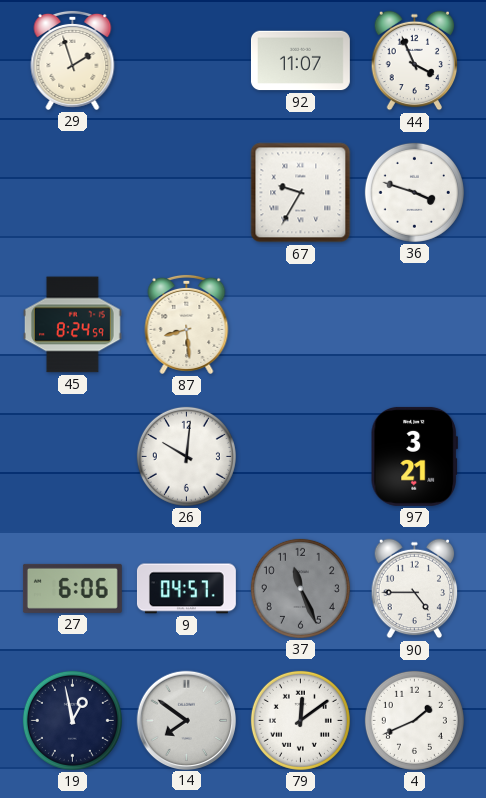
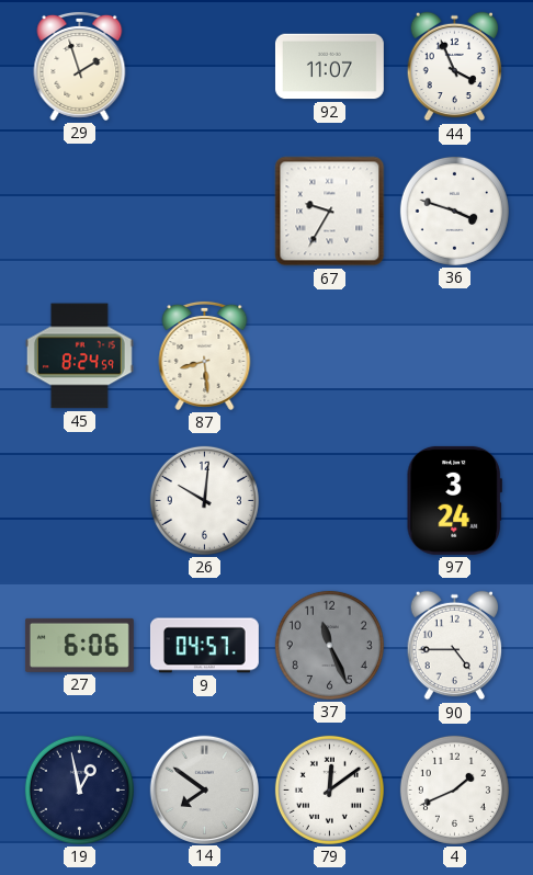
97: 3:21 -> 3:24 (454, 500)
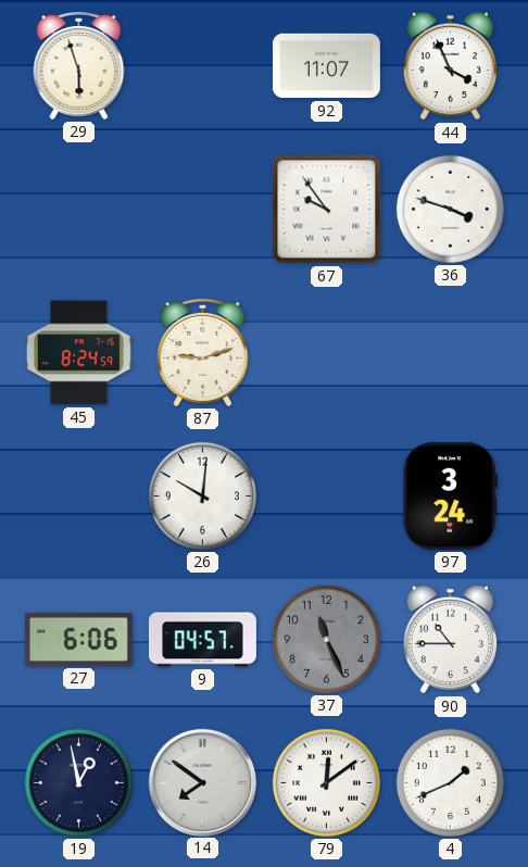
29: 1:57 -> 5:57 (79, 65)
67: 9:35 -> 9:54 (327, 210)
87: 8:29 -> 9:12 (203, 352)
90: 4:45 -> 10:45 (451, 640)
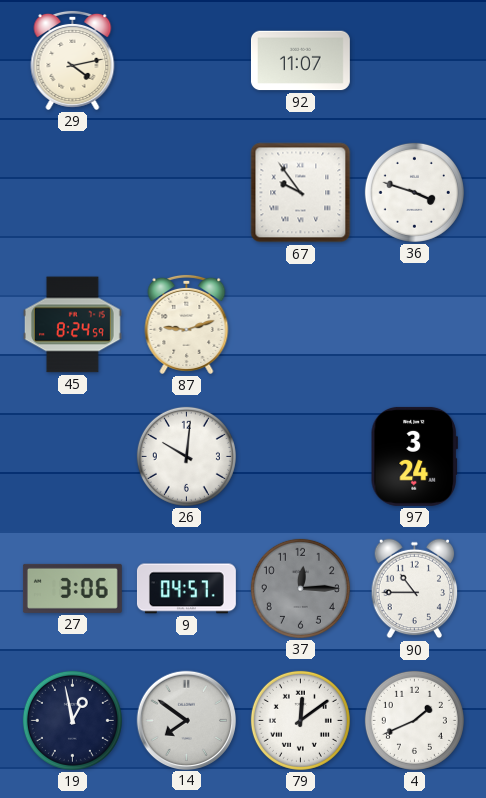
29: 5:57 -> 4:13 (73, 60)
44: 3:56 -> none (451, 66)
27: 6:06 -> 3:06 (72, 588)
37: 11:26 -> 12:15 (300, 588)
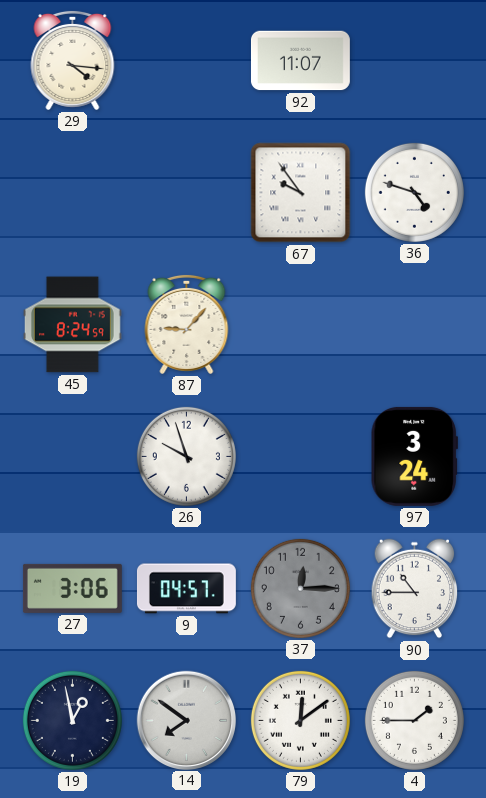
29: 4:13 -> 4:16 (73, 60)
36: 3:48 -> 4:48 (414, 192)
87: 9:12 -> 9:07 (187, 324)
26: 10:01 -> 9:57 (186, 456)
4: 1:41 -> 1:45 (414, 720)
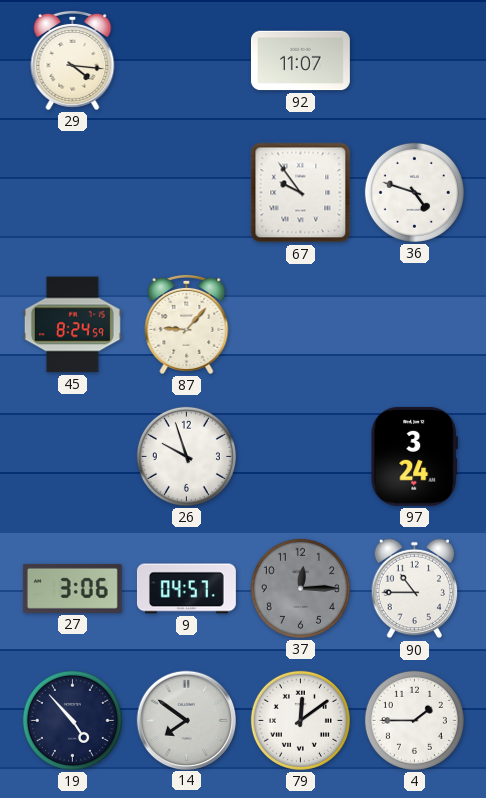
19: 12:58 -> 4:53 (72, 720)
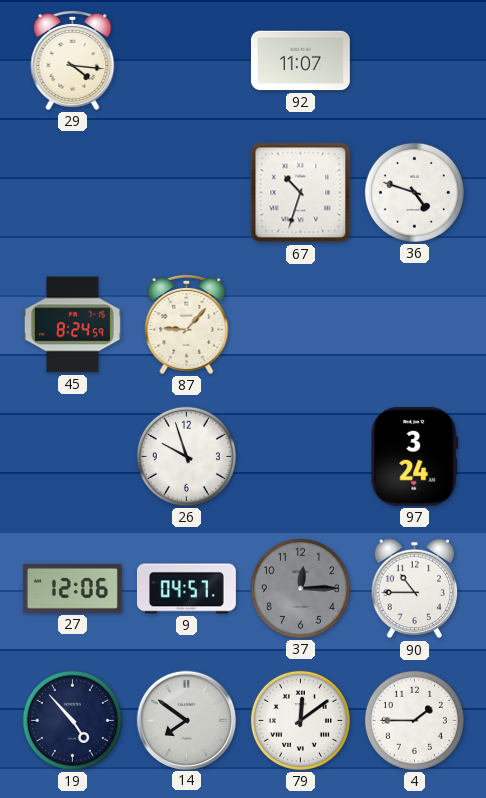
67: 9:54 -> 10:33 (301, 193)
27: 3:06 -> 12:06 (72, 588)
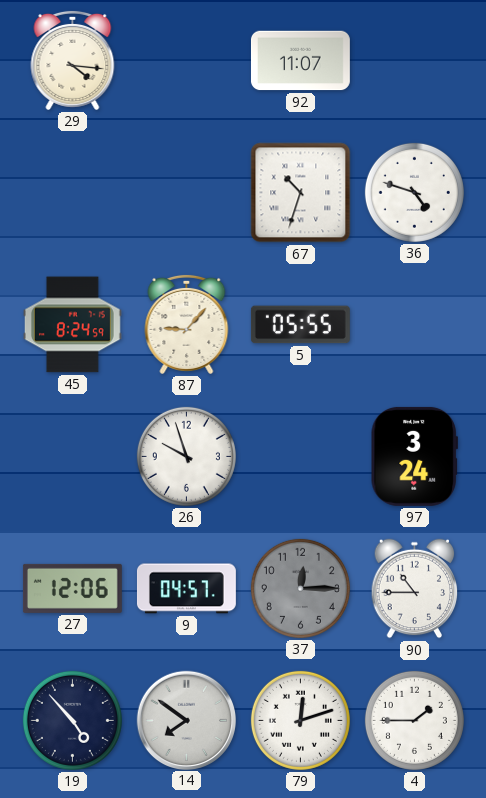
5: none -> 05:55 (300, 325)
79: 12:09 -> 12:12 (300, 720)
